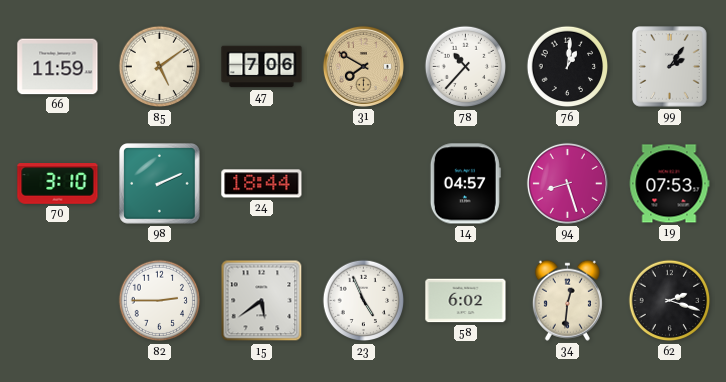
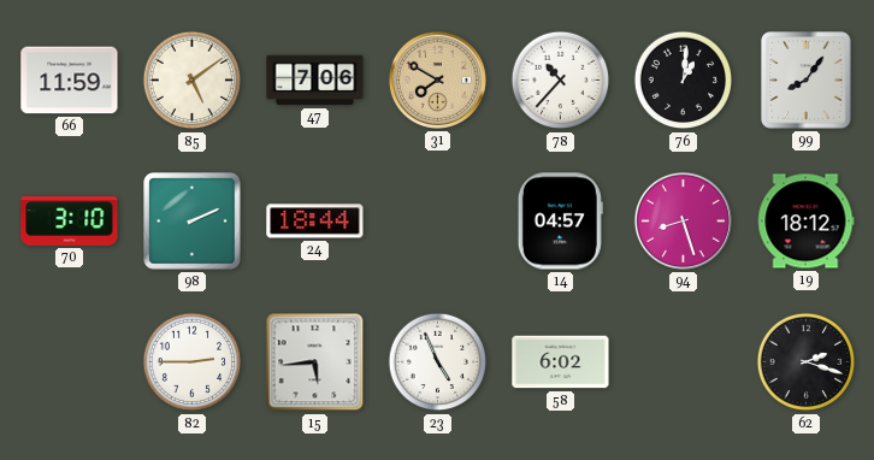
99: 2:06 -> 8:06 (807, 81)
19: 07:53 -> 18:12 (805, 222)
15: 5:39 -> 5:44 (315, 362)
34: 12:31 -> none (567, 300)
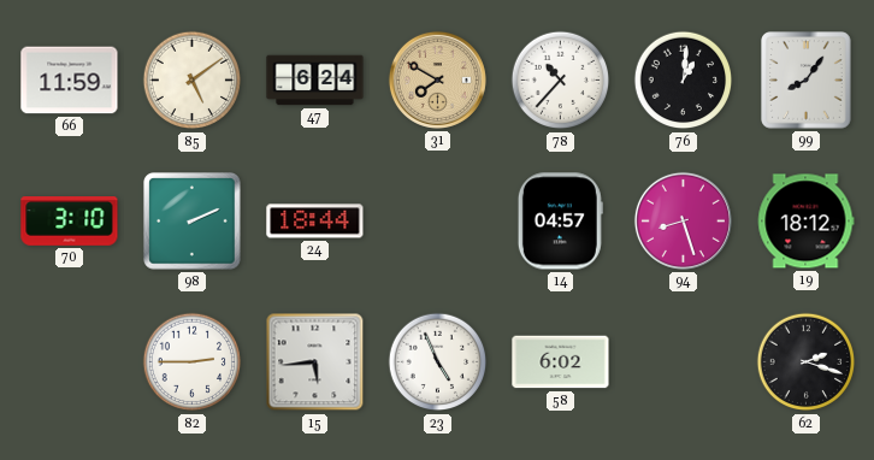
47: 7:06 -> 6:24 (315, 81)
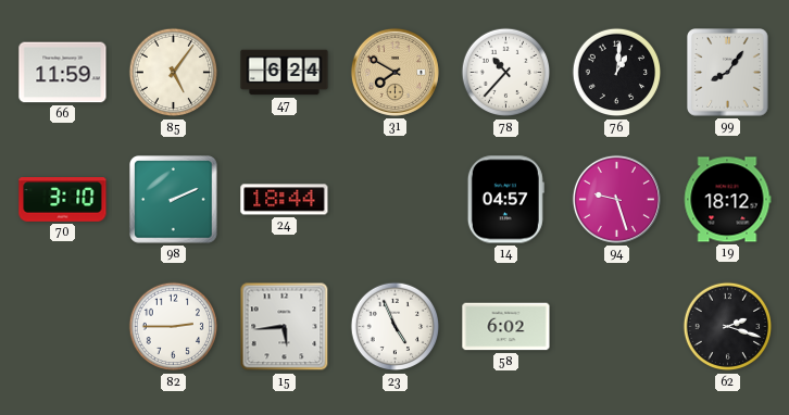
85: 5:09 -> 5:06 (174, 73)
94: 8:27 -> 9:27 (616, 199)
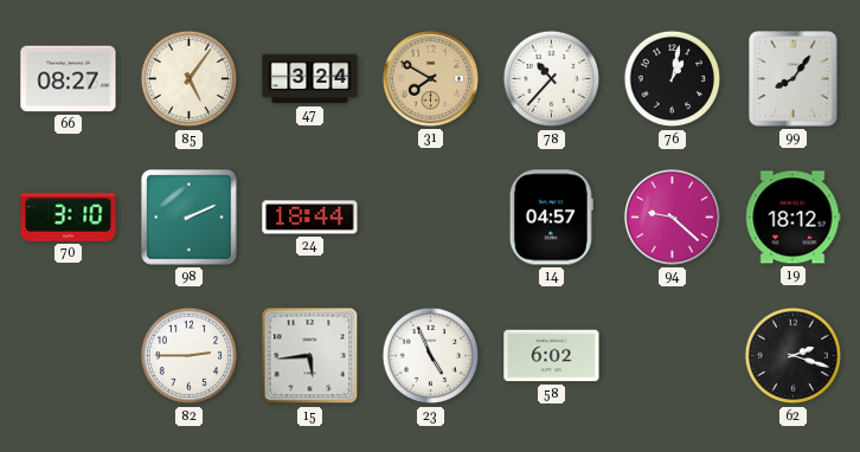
66: 11:59 -> 08:27 (69, 79)
47: 6:24 -> 3:24 (310, 79)
76: 1:01 -> 1:02 (673, 79)
94: 9:27 -> 9:22 (672, 217)
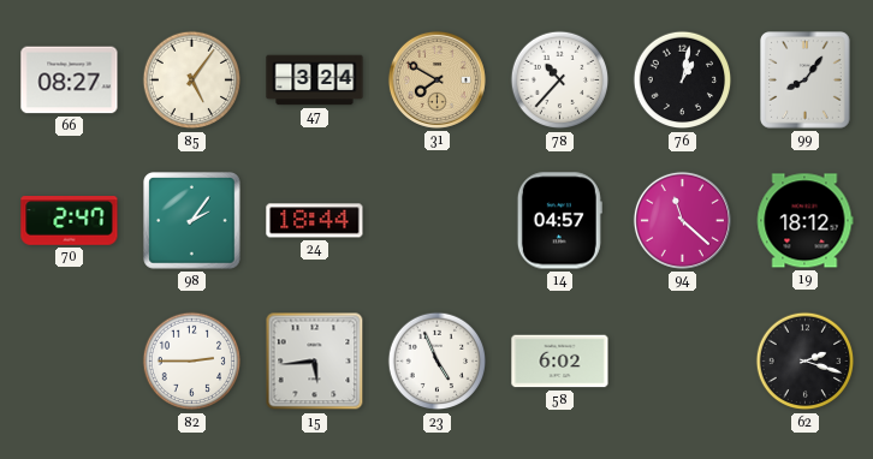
70: 3:10 -> 2:47 (70, 221)
98: 2:11 -> 2:06 (192, 221)
94: 9:22 -> 11:22 (682, 220)
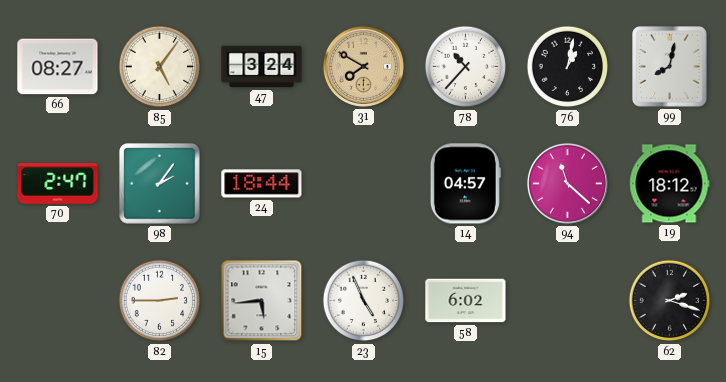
99: 8:06 -> 8:02 (670, 67)
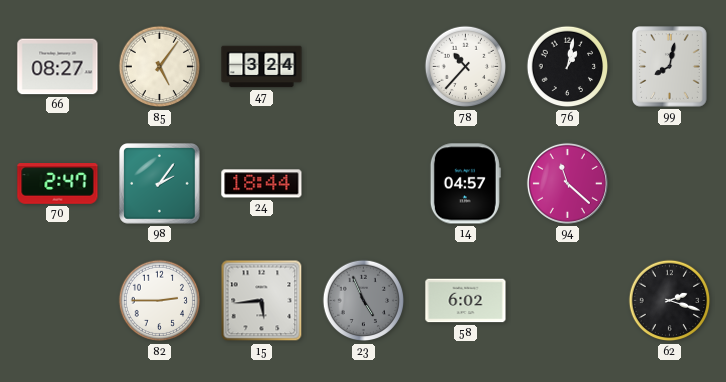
31: 7:50 -> none (363, 66)
19: 18:12 -> none (669, 184)
23 dial: white -> grey (364, 301)
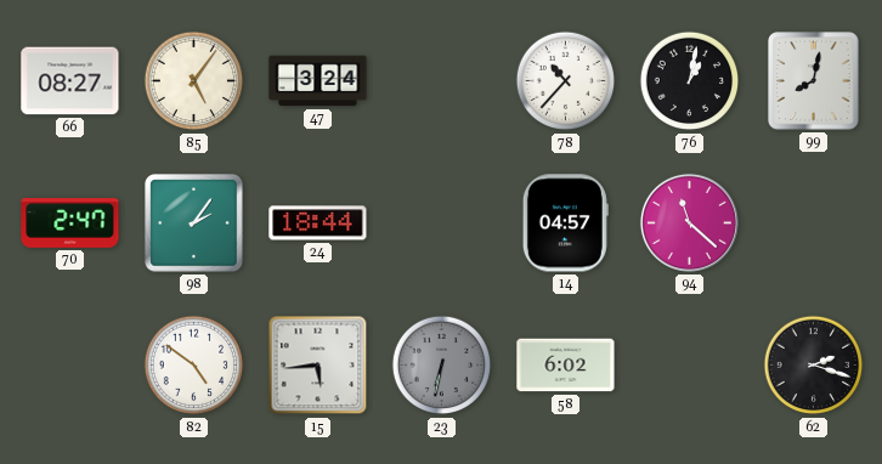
82: 2:45 -> 4:51 (194, 366)
23: 4:56 -> 6:32 (442, 366)
